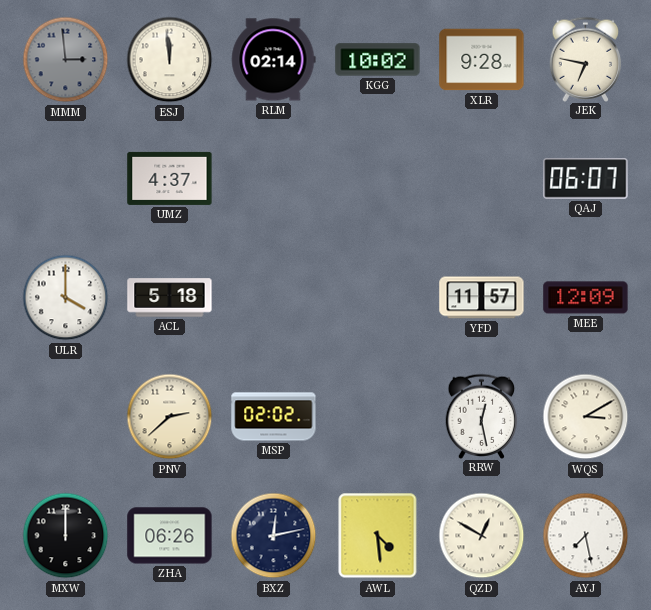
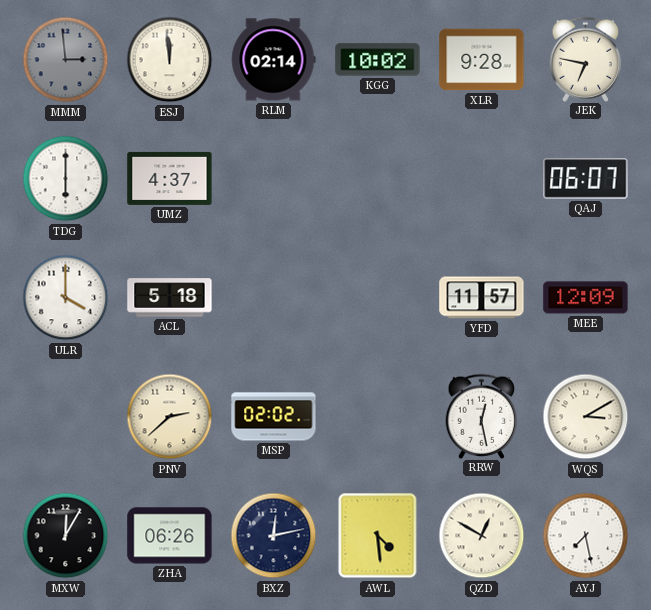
TDG: none -> 6:00 (66, 179)
MXW: 12:00 -> 12:05 (66, 536)
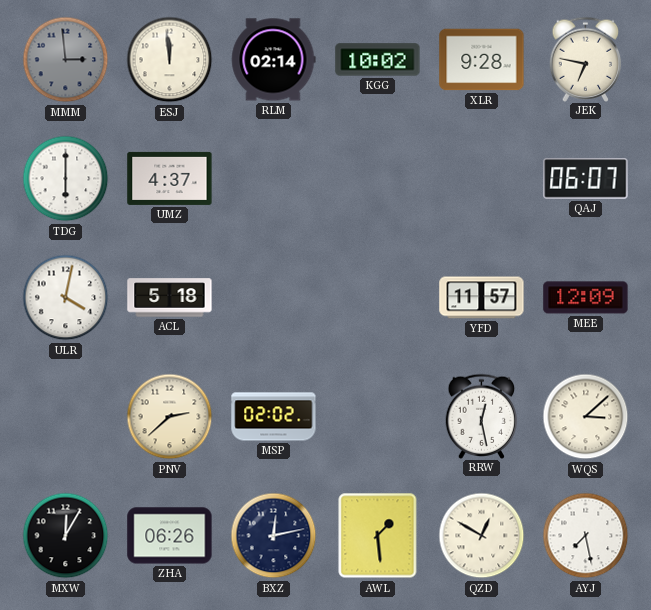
ULR: 4:00 -> 4:02 (66, 298)
WQS: 3:10 -> 3:08 (586, 417)
AWL: 4:29 -> 1:29 (378, 536)
